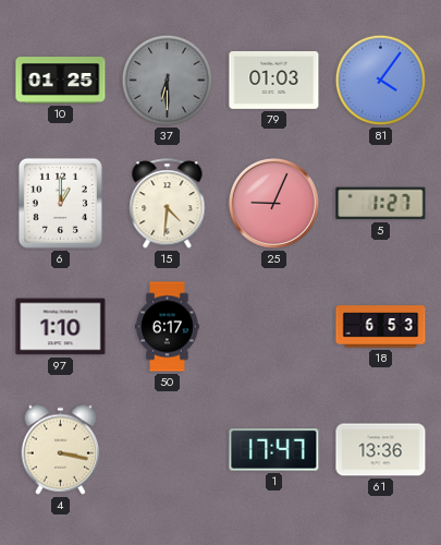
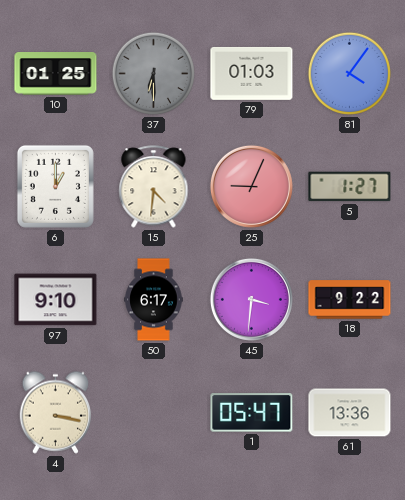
97: 1:10 -> 9:10 (56, 300)
45: none -> 3:31 (251, 299)
18: 6:53 -> 9:22 (350, 300)
1: 17:47 -> 05:47 (252, 413)
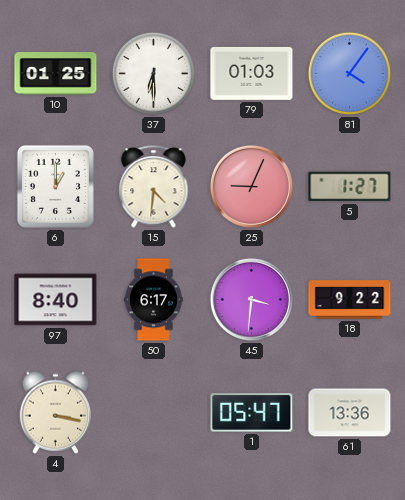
37 dial: grey -> white (153, 73)
97: 9:10 -> 8:40 (56, 300)
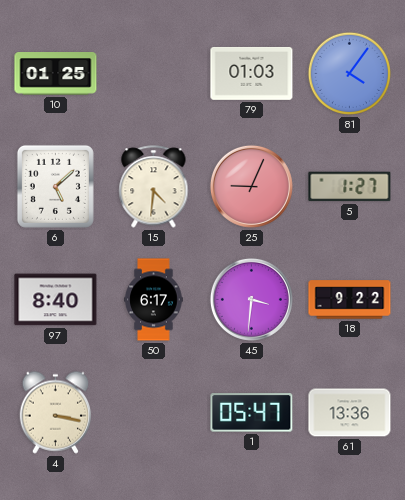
37: 6:30 -> none (153, 73)
6: 1:00 -> 5:08 (55, 186)
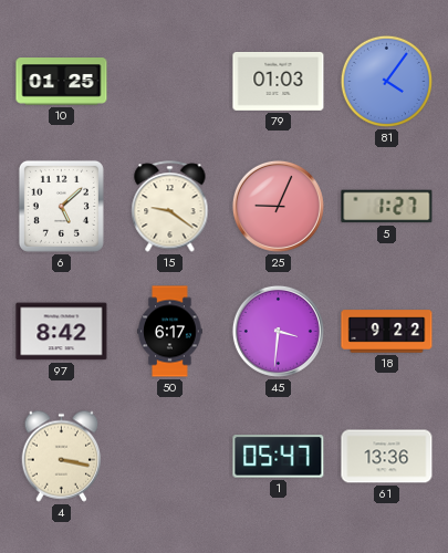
15: 4:31 -> 9:21 (170, 207)
97: 8:40 -> 8:42 (62, 332)
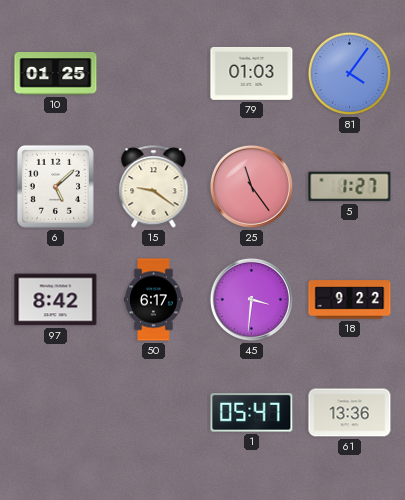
25: 9:04 -> 11:24 (251, 186)
4: 3:17 -> none (62, 456)
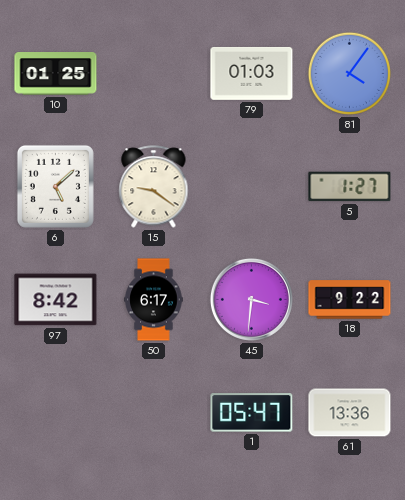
25: 11:24 -> none (251, 186)
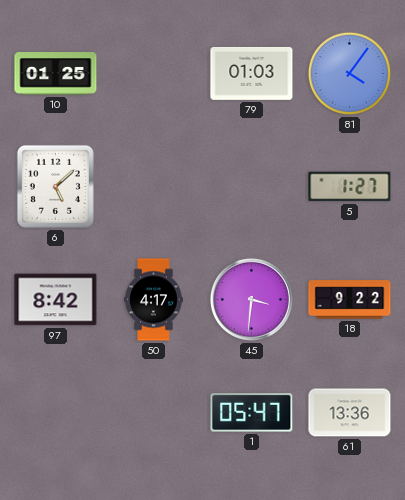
15: 9:21 -> none (154, 187)
50: 6:17 -> 4:17 (154, 300)
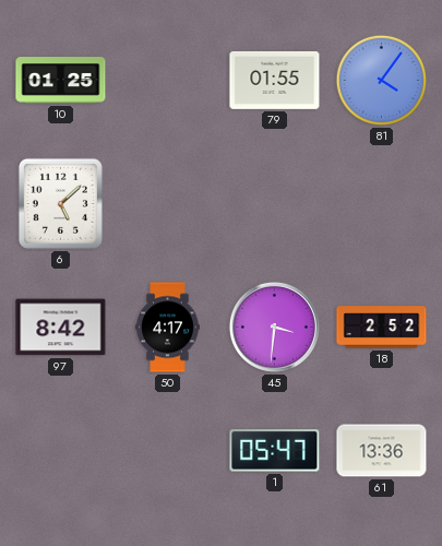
79: 01:03 -> 01:55 (275, 80)
5: 1:27 -> none (350, 187)
18: 9:22 -> 2:52 (382, 328)
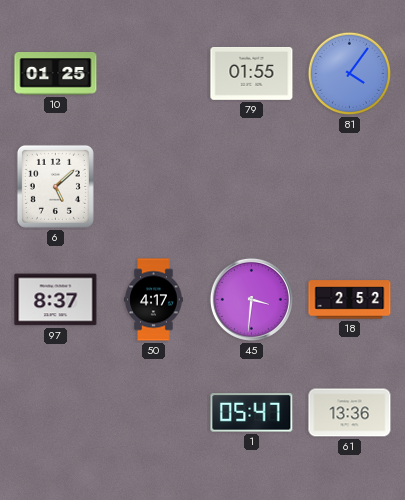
97: 8:42 -> 8:37 (56, 300)
